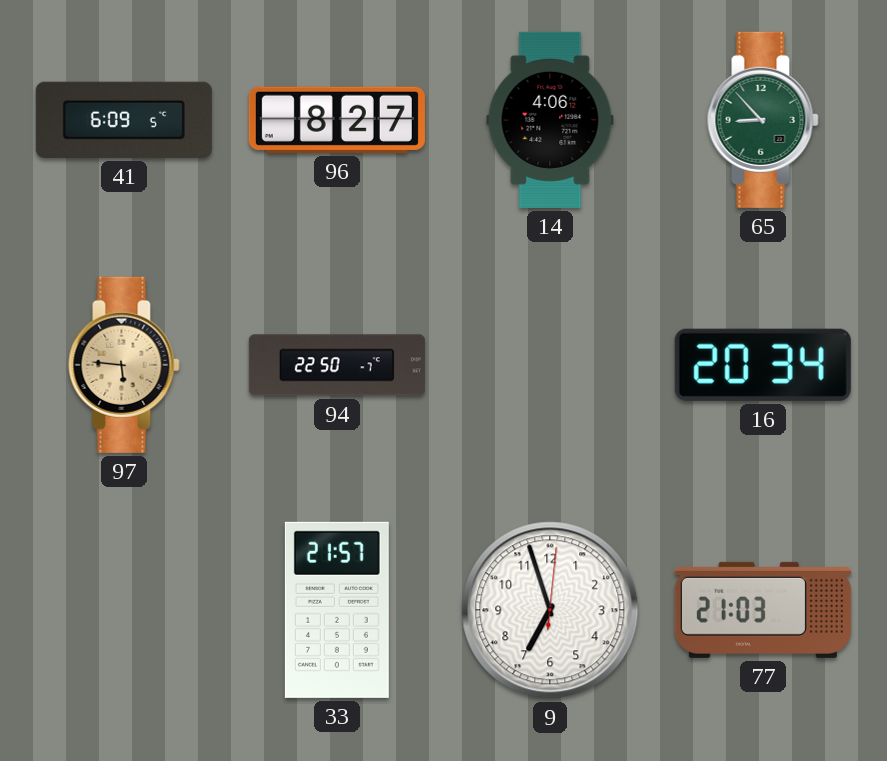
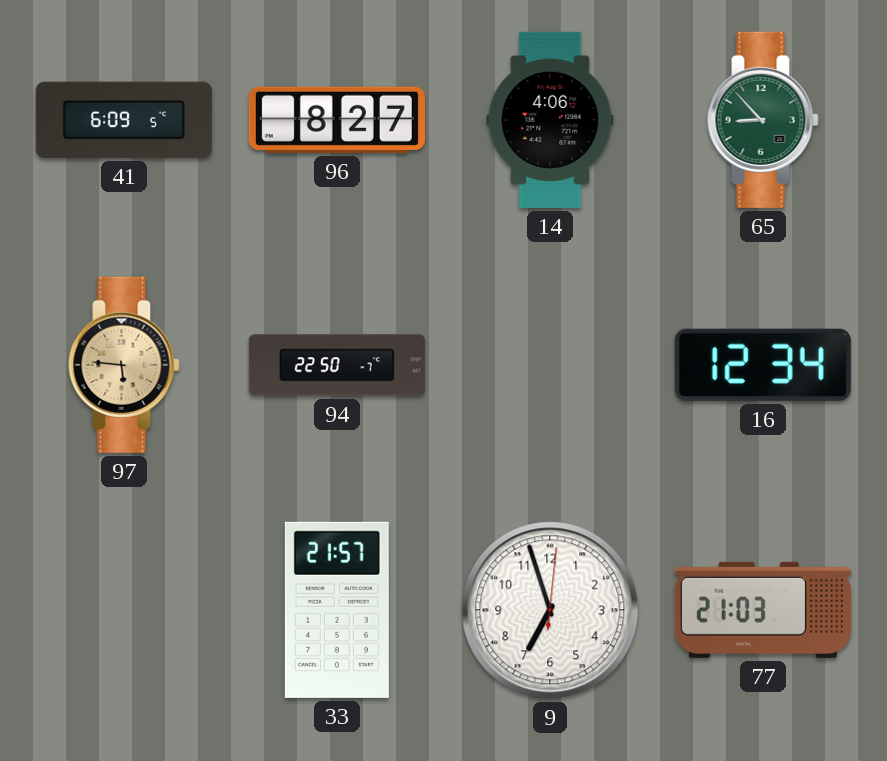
16: 20:34 -> 12:34 (763, 365)
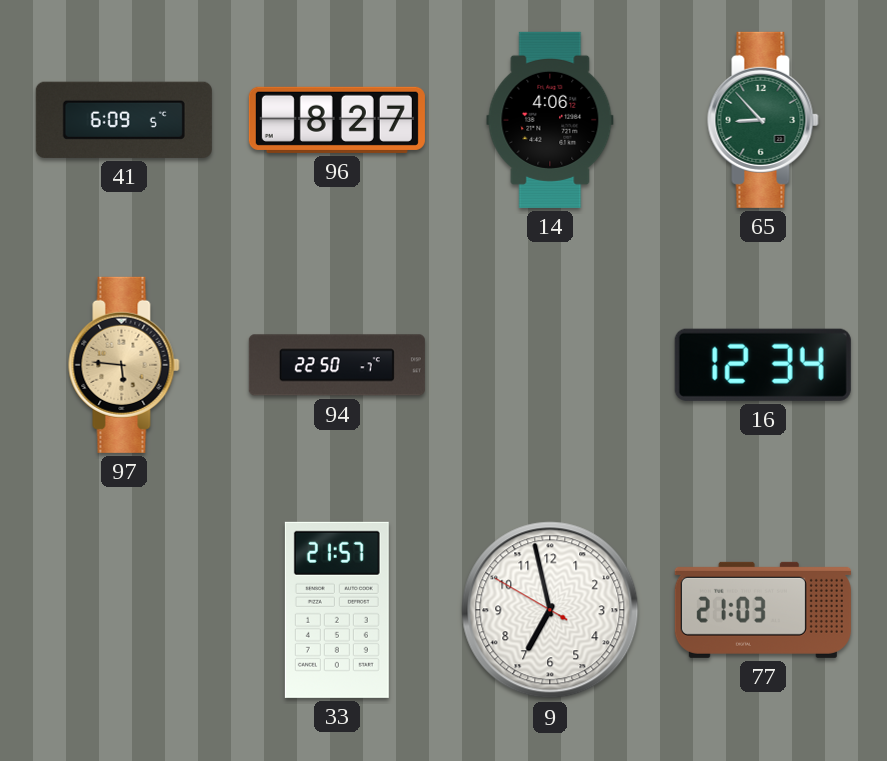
9: 6:57:01 -> 6:57:50 (550, 610)
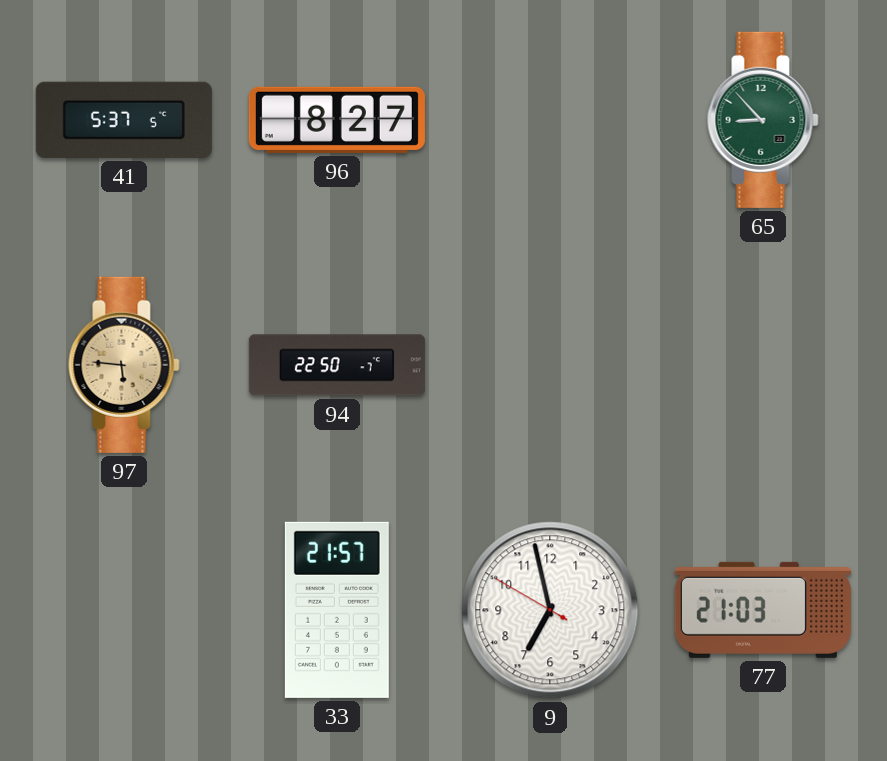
41: 6:09 -> 5:37 (124, 120)
14: 4:06 -> none (550, 120)
16: 12:34 -> none (763, 365)
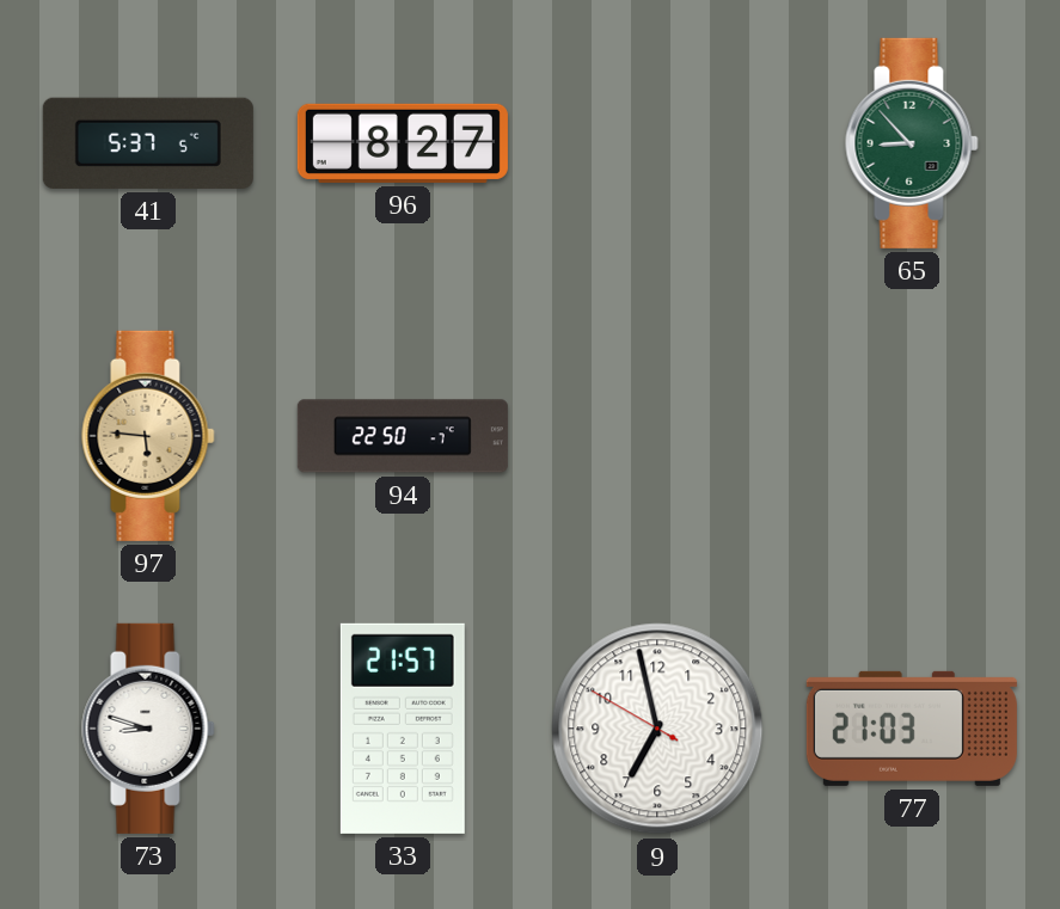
73: none -> 8:48 (148, 729)
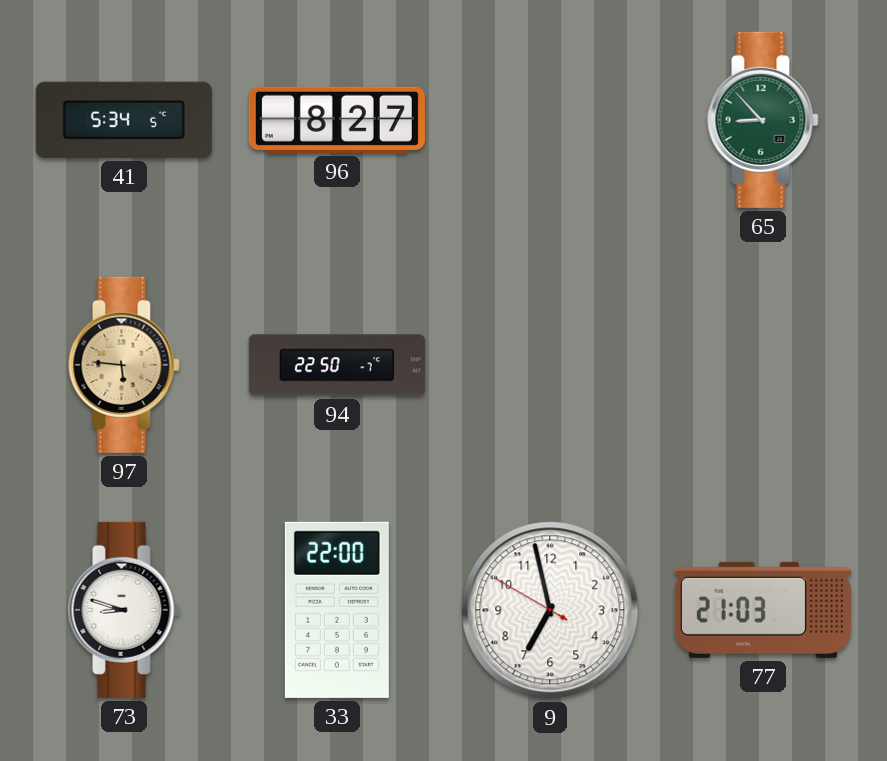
41: 5:37 -> 5:34 (124, 120)
33: 21:57 -> 22:00 (337, 610)
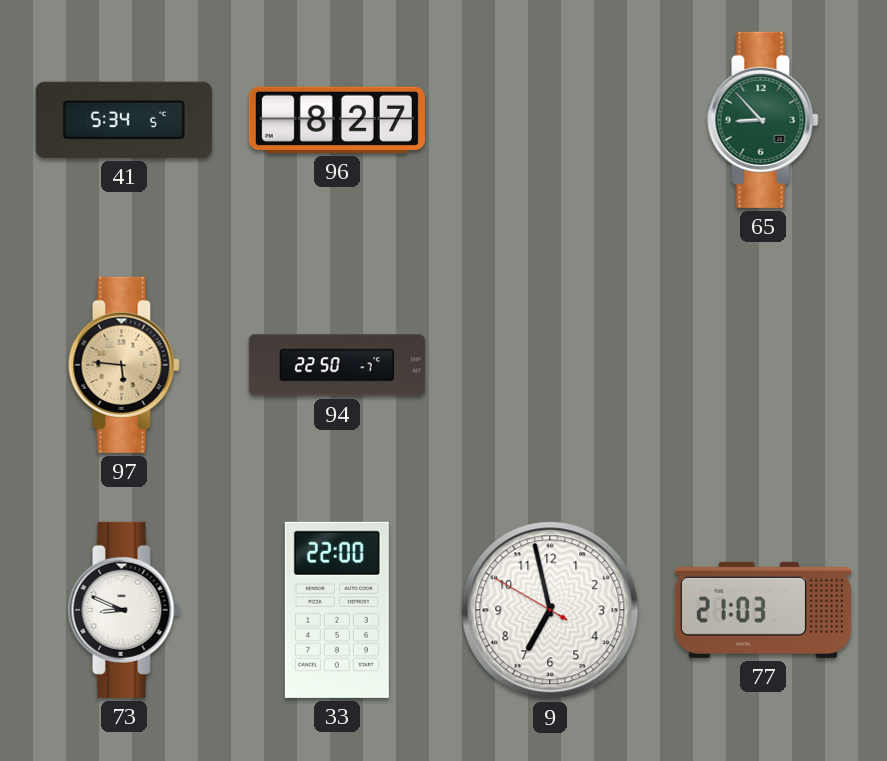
73: 8:48 -> 8:49 (124, 610)
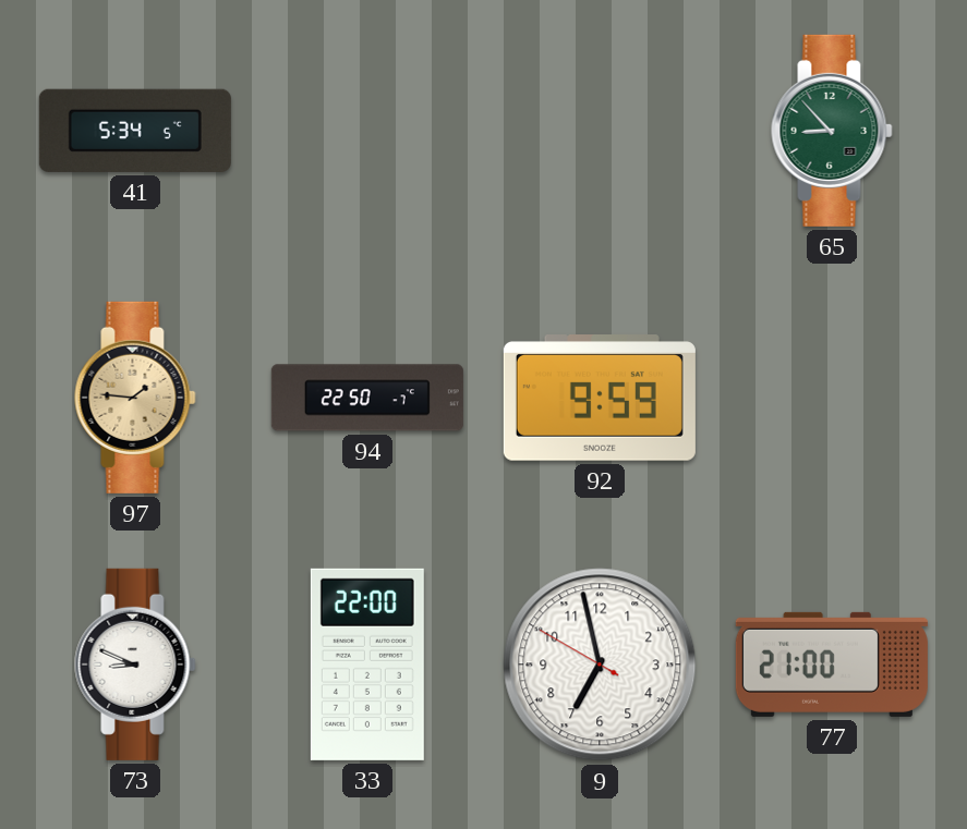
96: 8:27 -> none (337, 120)
97: 5:46 -> 1:46 (135, 398)
92: none -> 9:59 (600, 399)
77: 21:03 -> 21:00 (832, 665)
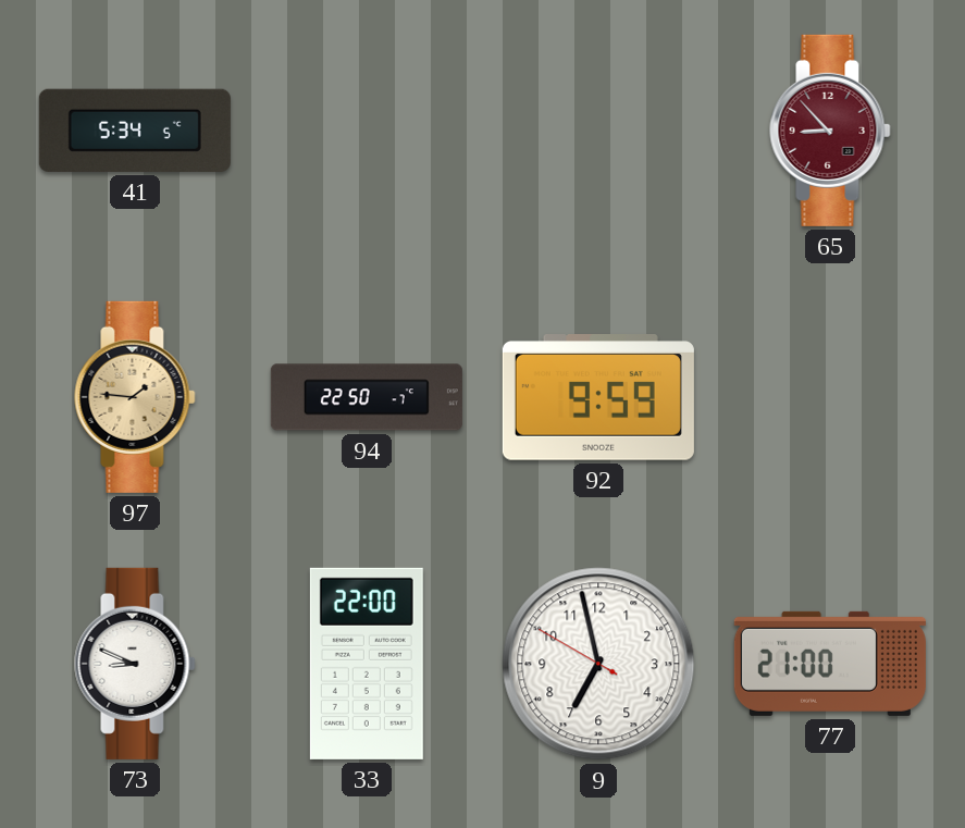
65 dial: green -> burgundy (830, 131)
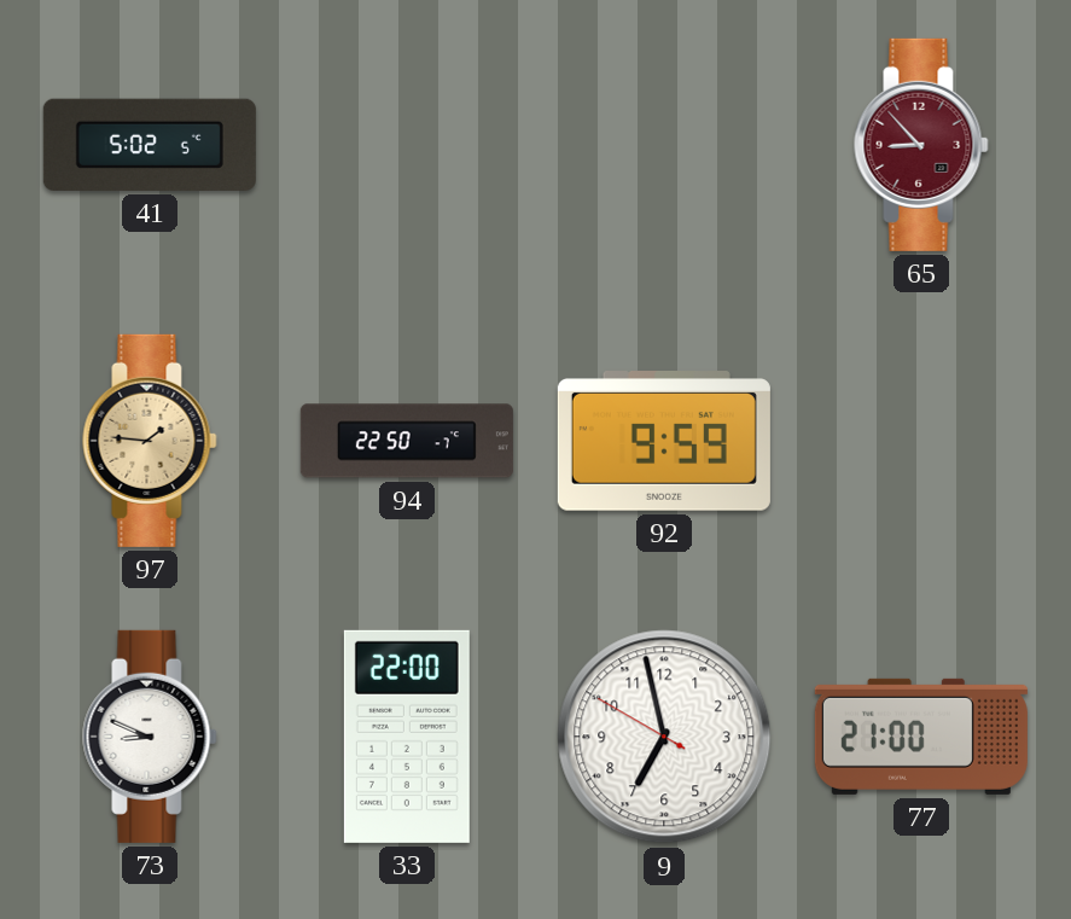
41: 5:34 -> 5:02 (150, 145)
